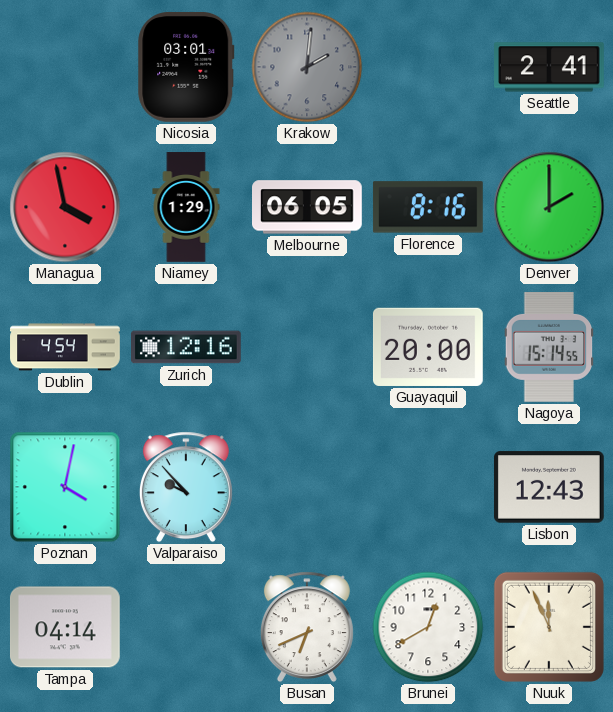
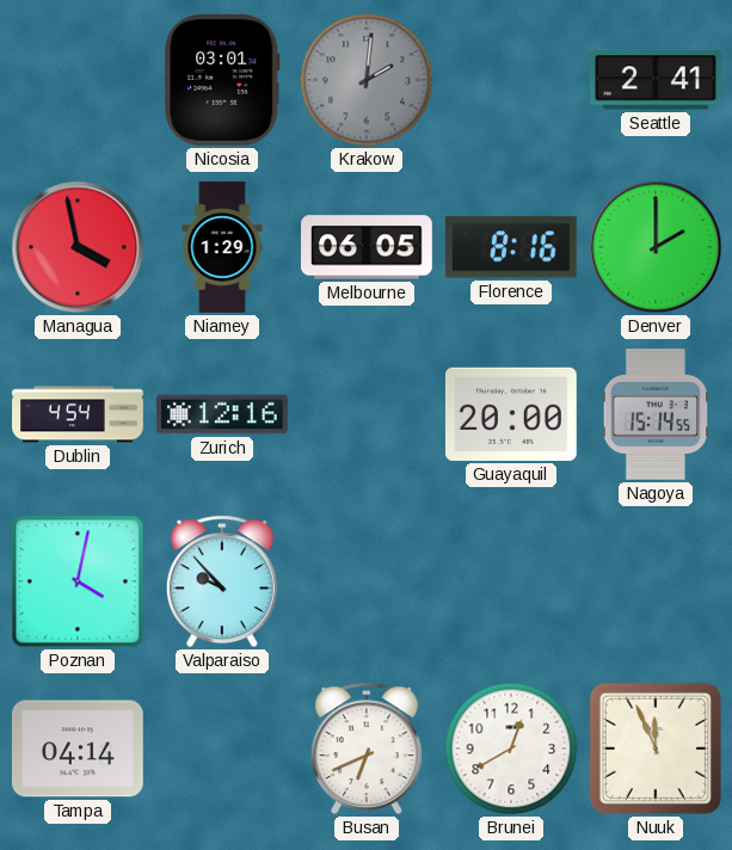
Lisbon: 12:43 -> none (549, 487)
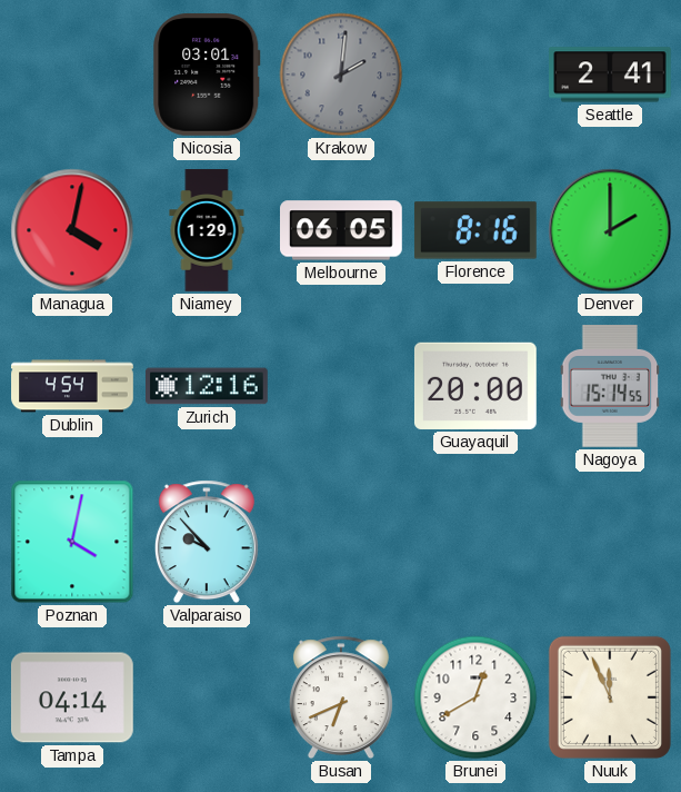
Managua: 3:58 -> 4:02 (72, 230)
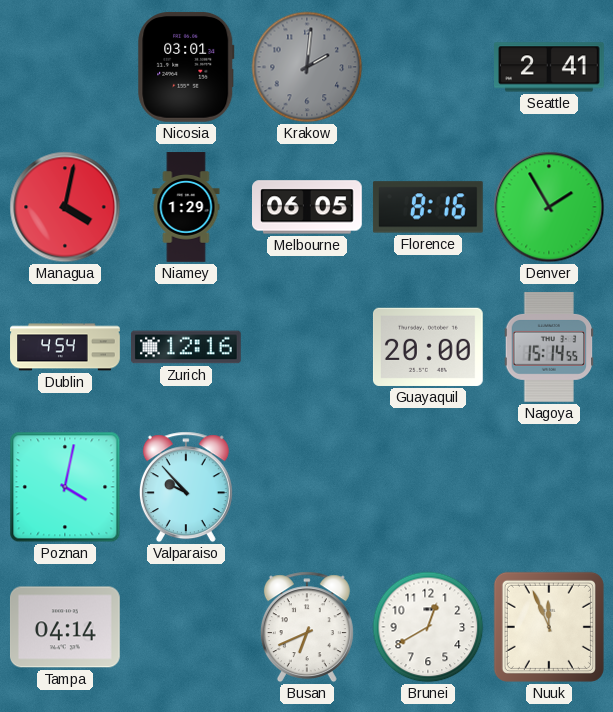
Denver: 2:00 -> 1:55 (549, 207)
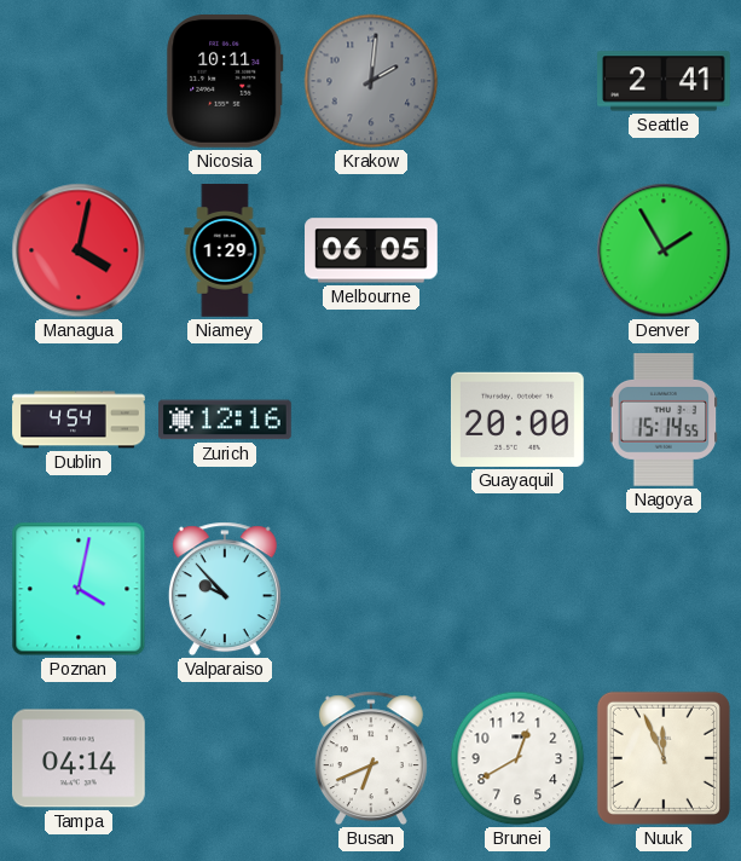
Nicosia: 03:01 -> 10:11 (225, 81)
Florence: 8:16 -> none (428, 207)
